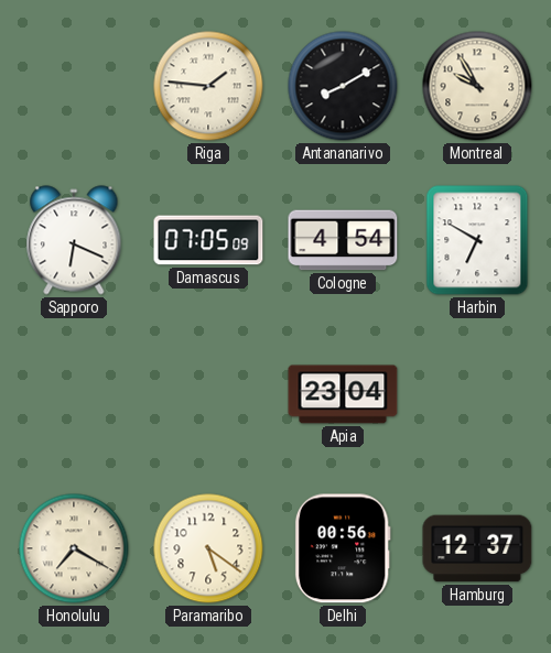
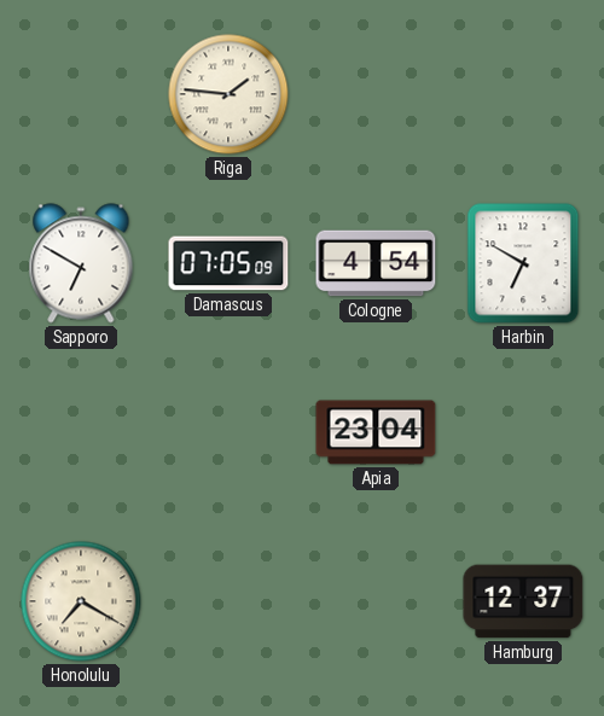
Antananarivo: 8:10 -> none (343, 86)
Montreal: 9:55 -> none (477, 86)
Sapporo: 6:19 -> 6:50 (81, 263)
Paramaribo: 5:21 -> none (208, 548)
Delhi: 00:56 -> none (343, 548)
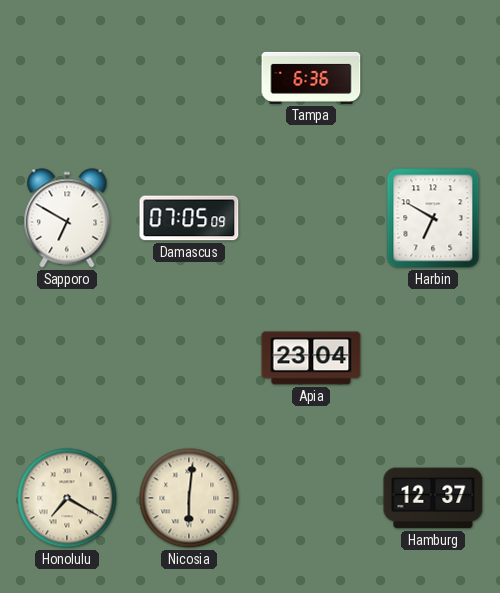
Riga: 1:46 -> none (228, 94)
Tampa: none -> 6:36 (311, 78)
Cologne: 4:54 -> none (376, 263)
Nicosia: none -> 6:01 (189, 498)
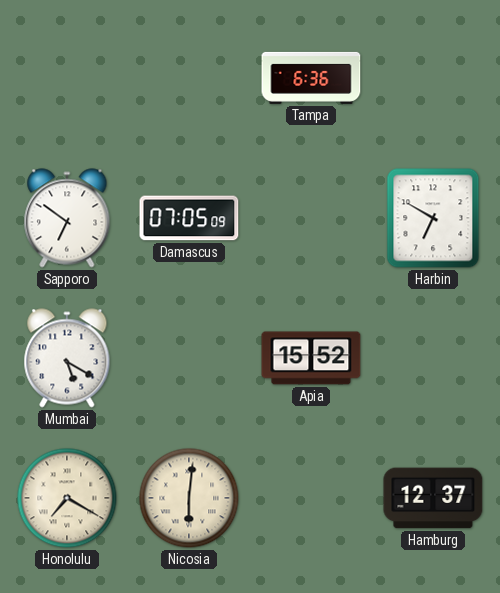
Sapporo: 6:50 -> 6:51 (67, 218)
Mumbai: none -> 5:20 (67, 358)
Apia: 23:04 -> 15:52 (311, 358)
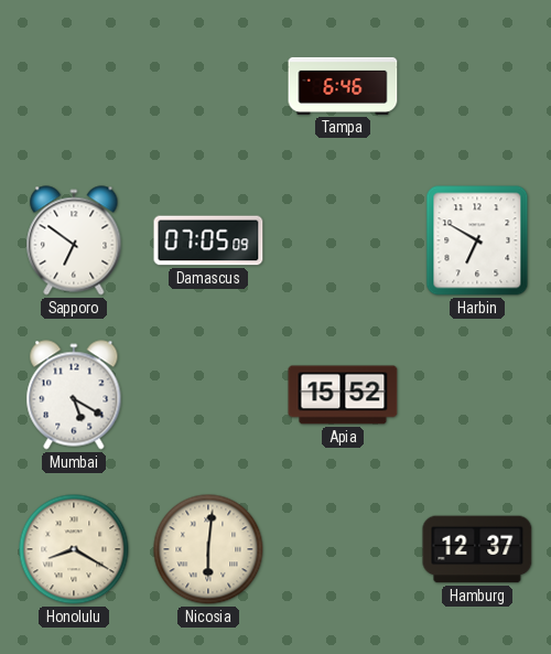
Tampa: 6:36 -> 6:46 (343, 86)
Honolulu: 7:20 -> 8:20 (74, 549)
